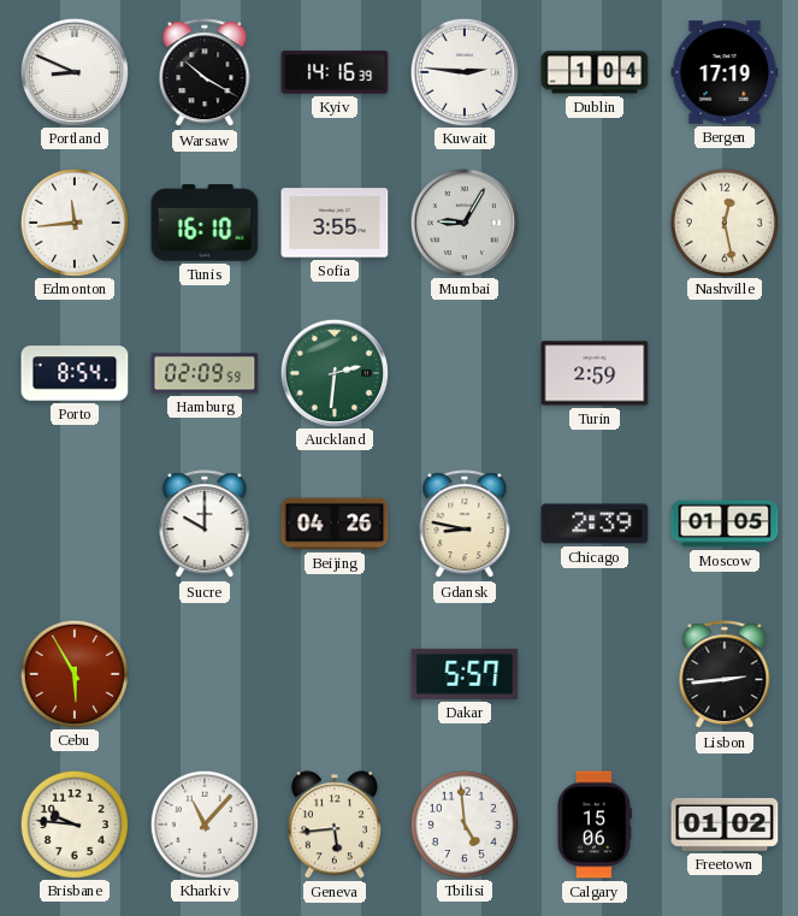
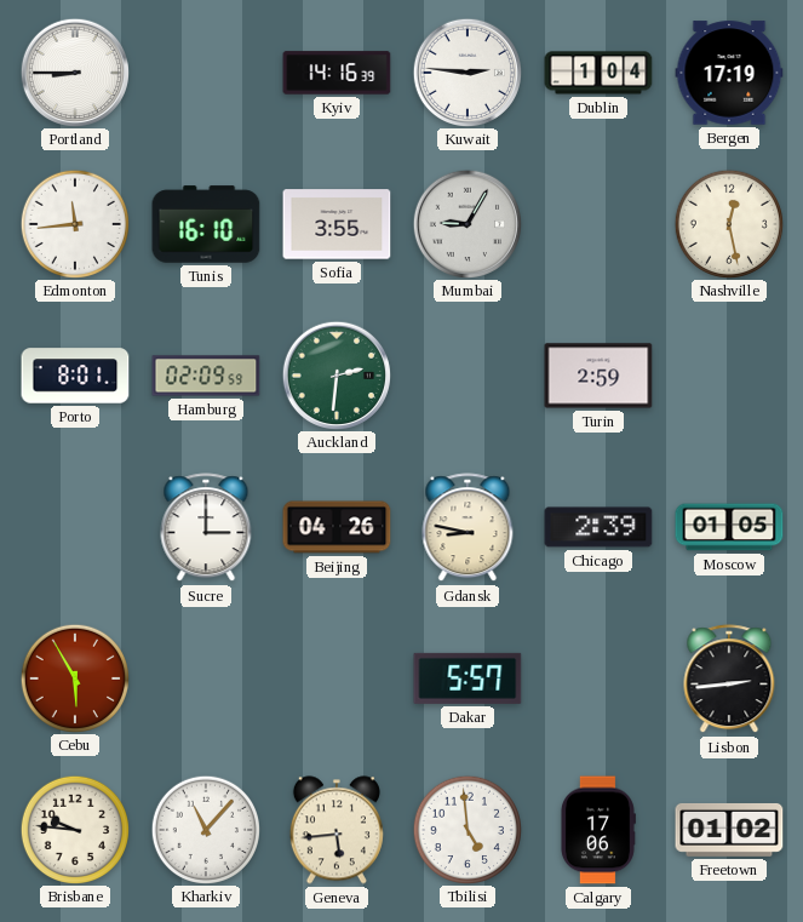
Portland: 8:49 -> 8:45 (74, 71)
Warsaw: 10:20 -> none (205, 73)
Porto: 8:54 -> 8:01 (75, 376)
Sucre: 10:00 -> 3:00 (206, 528)
Calgary: 15:06 -> 17:06 (597, 830)
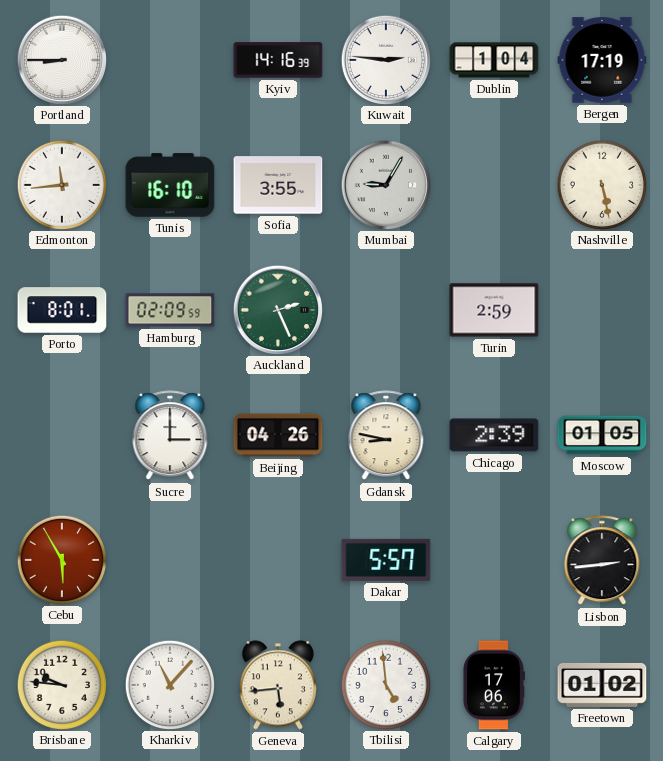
Nashville: 12:28 -> 5:28 (601, 184)
Auckland: 2:31 -> 2:26 (277, 309)
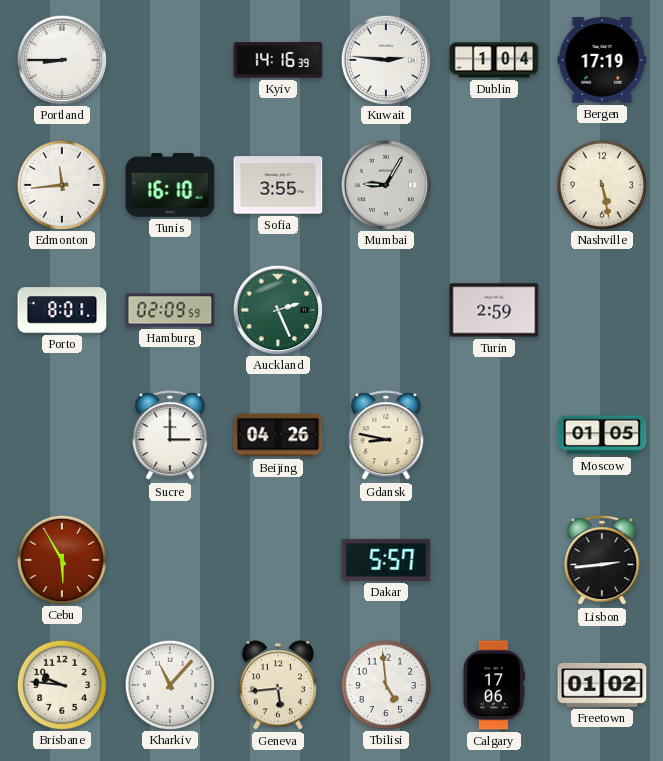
Chicago: 2:39 -> none (494, 435)
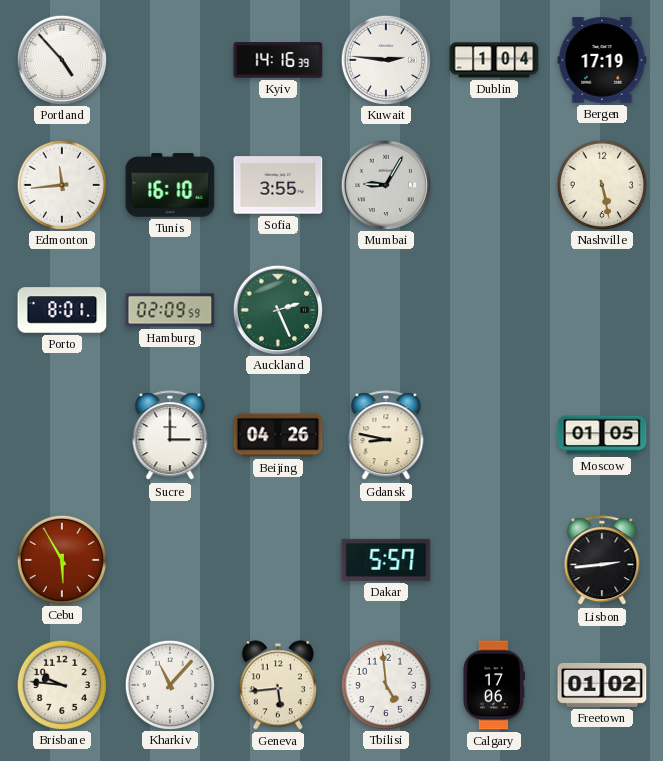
Portland: 8:45 -> 4:53 (61, 59)
Turin: 2:59 -> none (494, 310)
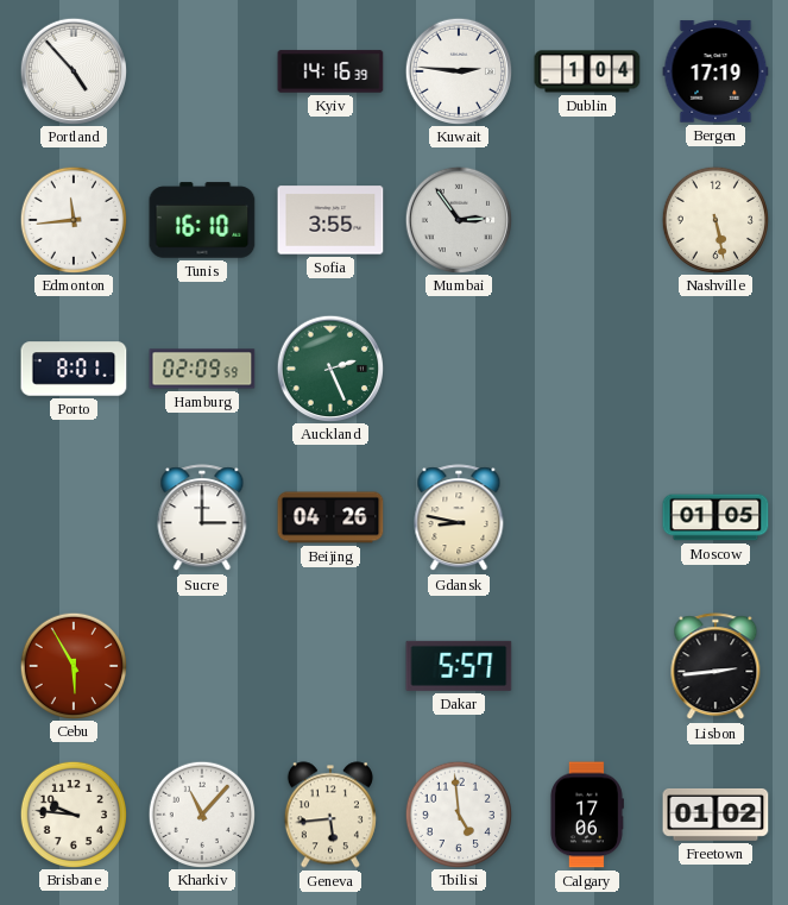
Mumbai: 9:05 -> 2:54 (458, 219)
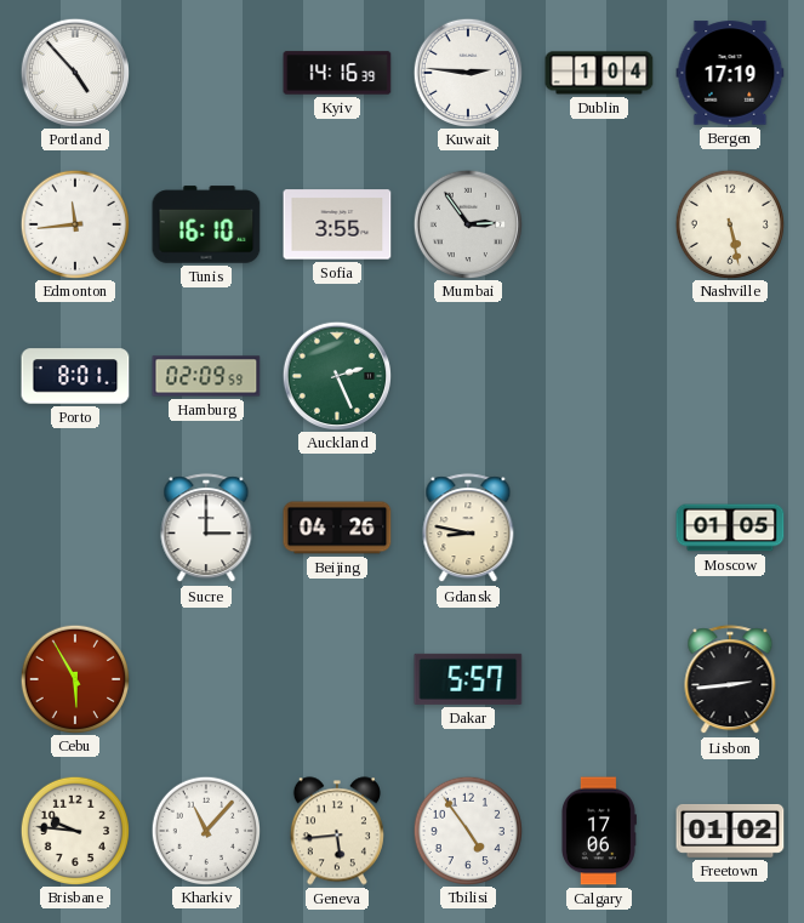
Tbilisi: 4:59 -> 4:54 (467, 830)
